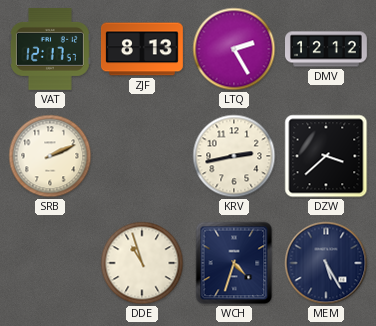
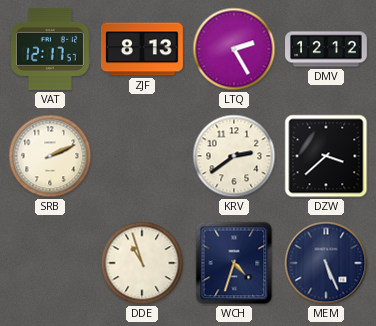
KRV: 2:43 -> 2:39 (234, 156)
MEM: 5:25 -> 5:26 (326, 263)
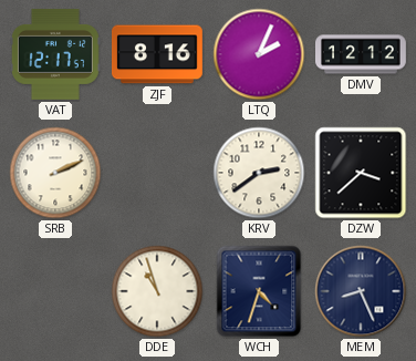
ZJF: 8:13 -> 8:16 (157, 54)
LTQ: 2:25 -> 2:04 (259, 54)
MEM: 5:26 -> 8:26 (361, 291)
